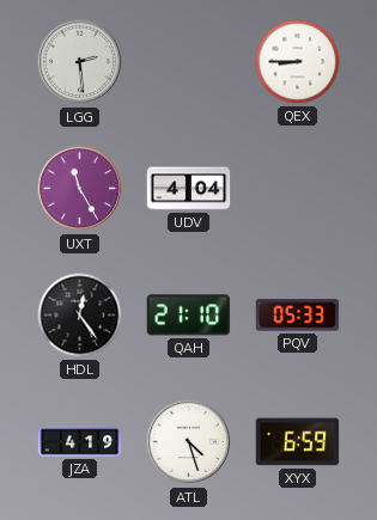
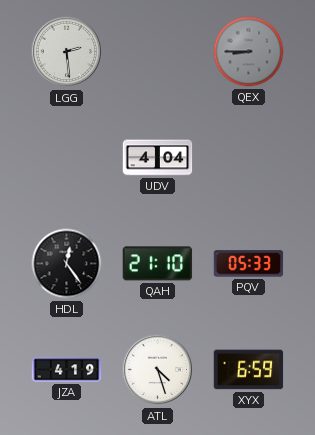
QEX dial: white -> grey (249, 52)
UXT: 11:25 -> none (80, 189)
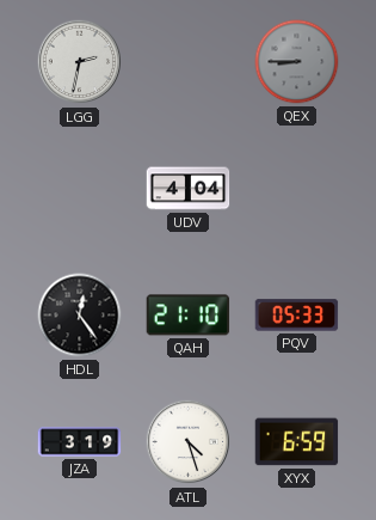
LGG: 2:29 -> 2:32 (80, 62)
JZA: 4:19 -> 3:19 (80, 442)
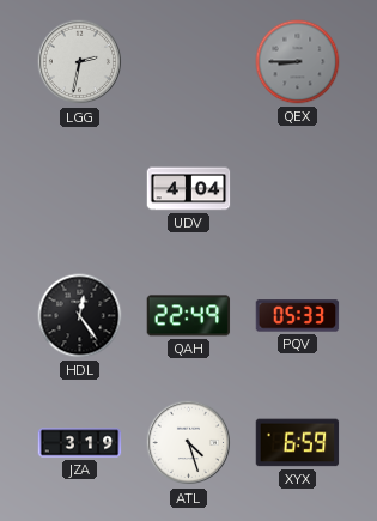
QAH: 21:10 -> 22:49 (189, 316)
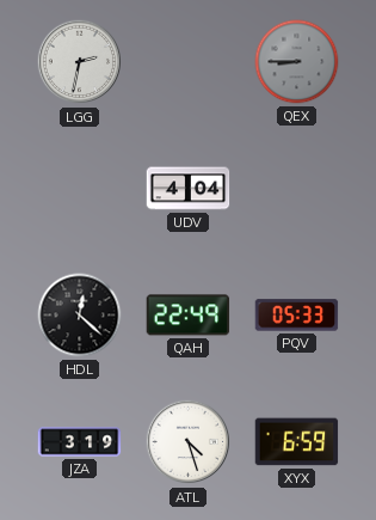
HDL: 12:24 -> 12:22 (80, 316)
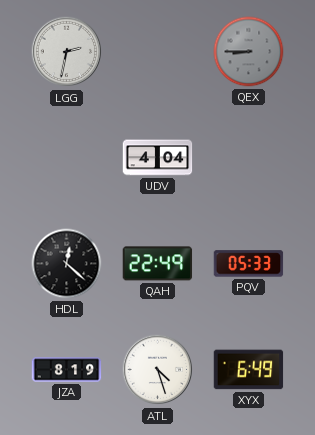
JZA: 3:19 -> 8:19 (67, 370)
XYX: 6:59 -> 6:49 (249, 370)
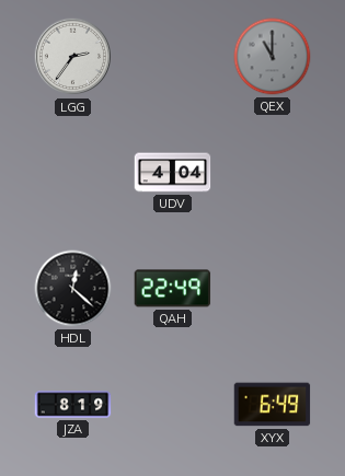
LGG: 2:32 -> 2:36 (73, 57)
QEX: 8:45 -> 11:00 (273, 57)
PQV: 05:33 -> none (249, 264)
ATL: 4:27 -> none (158, 370)
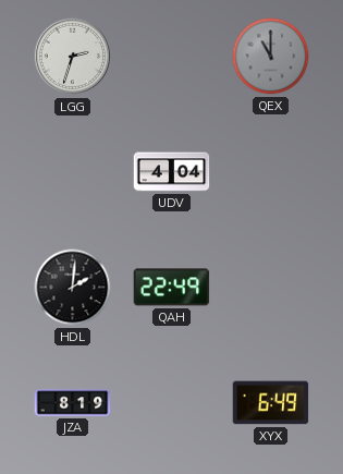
LGG: 2:36 -> 2:33 (73, 57)
HDL: 12:22 -> 2:01 (73, 288)
